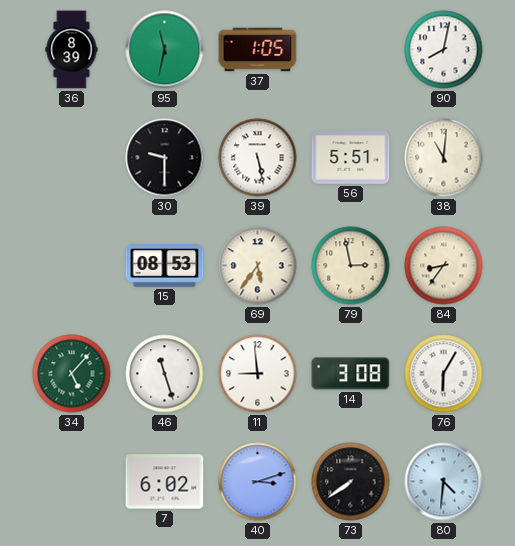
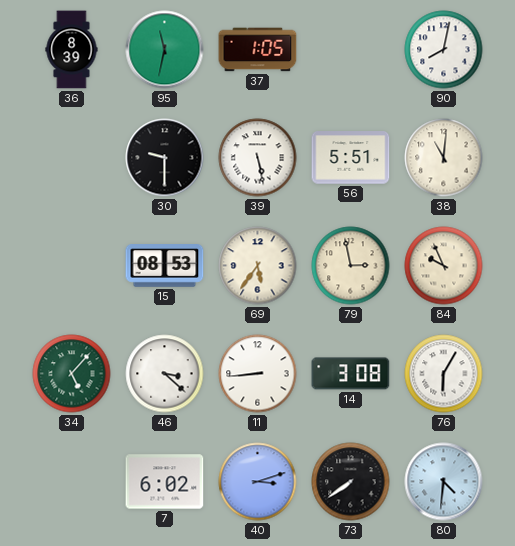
84: 8:36 -> 9:56 (444, 266)
46: 11:27 -> 3:22 (165, 374)
11: 8:59 -> 8:44 (258, 374)
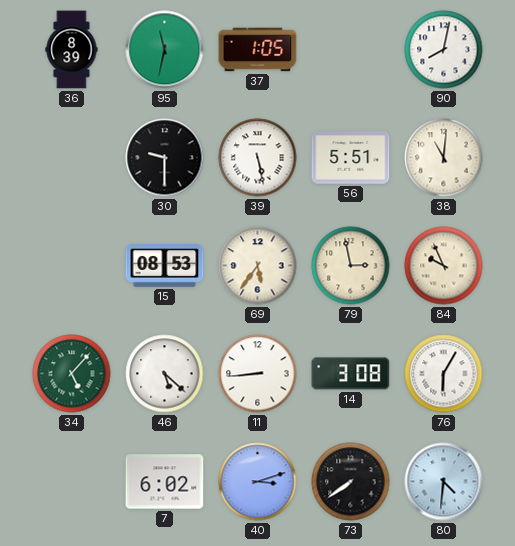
46: 3:22 -> 5:22 (165, 374)
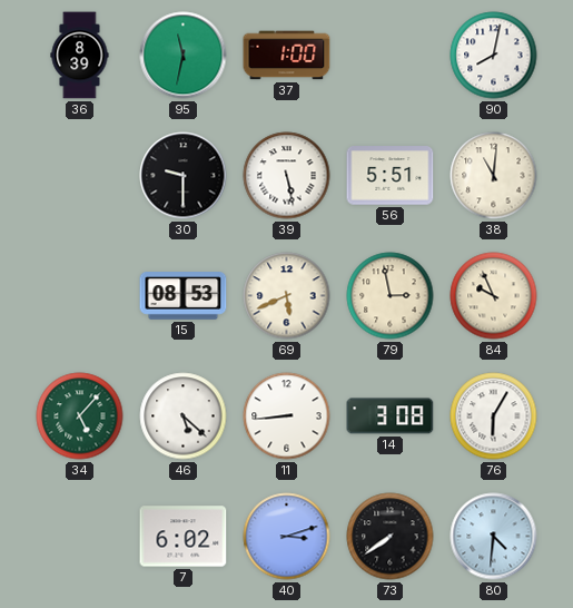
37: 1:05 -> 1:00 (287, 56)
69: 5:36 -> 5:41 (287, 296)
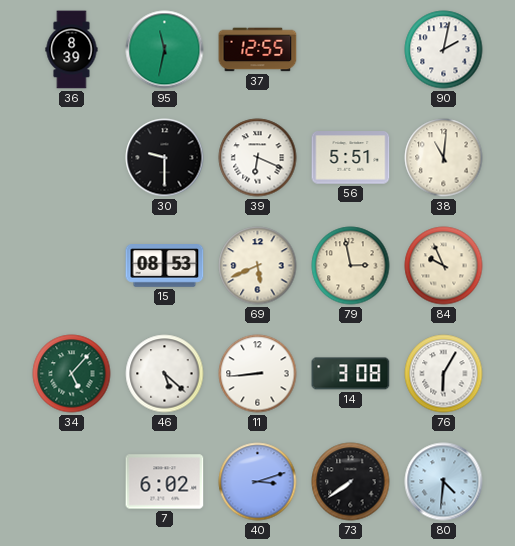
37: 1:00 -> 12:55 (258, 50)
90: 8:02 -> 2:02 (444, 50)
39: 5:28 -> 6:19 (258, 158)
